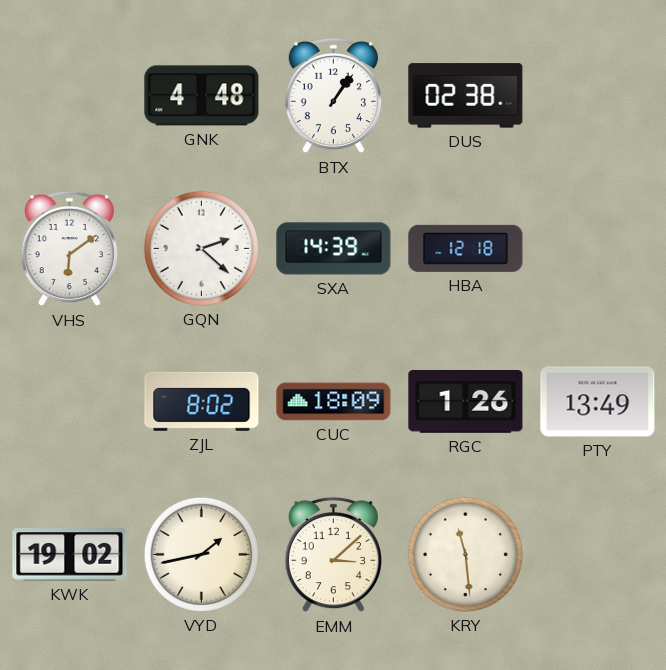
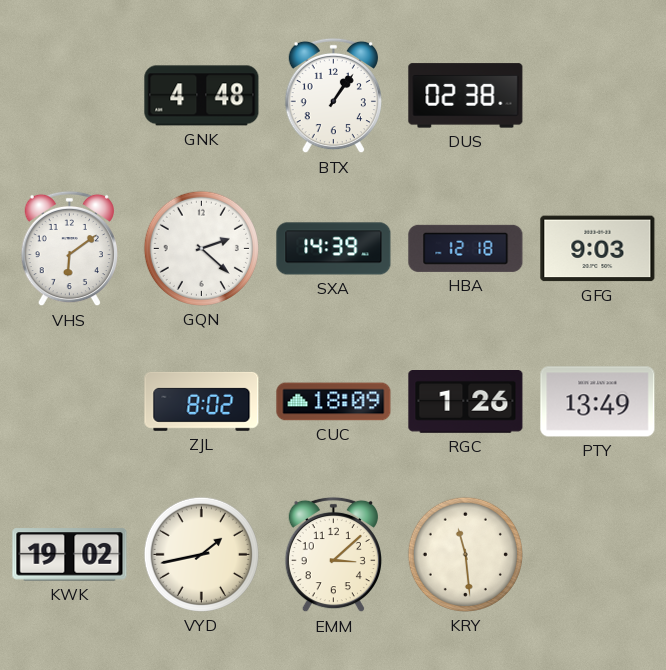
GFG: none -> 9:03 (598, 249)
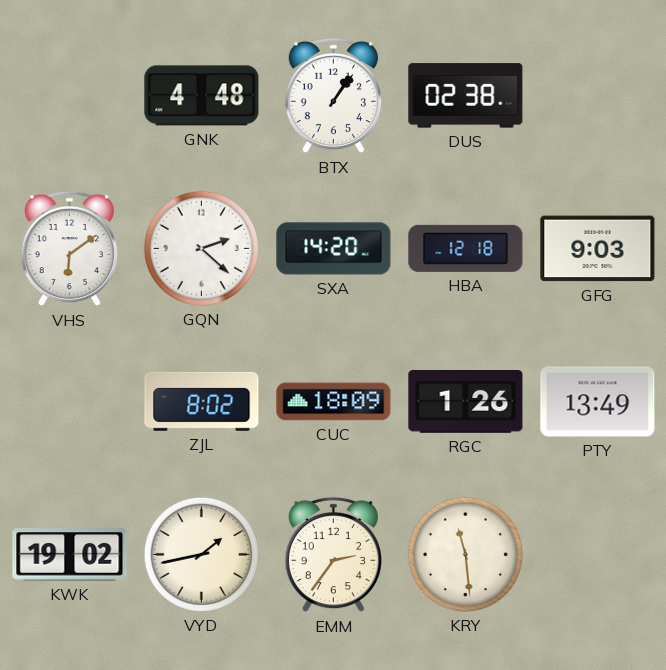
SXA: 14:39 -> 14:20 (334, 249)
EMM: 3:08 -> 2:36 (333, 555)
